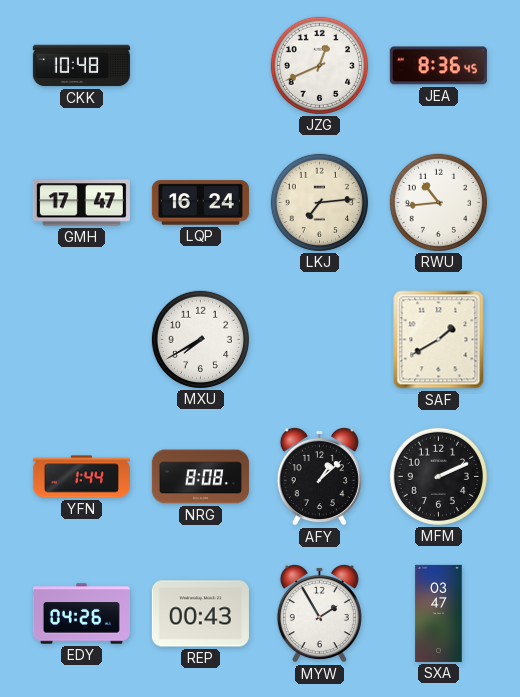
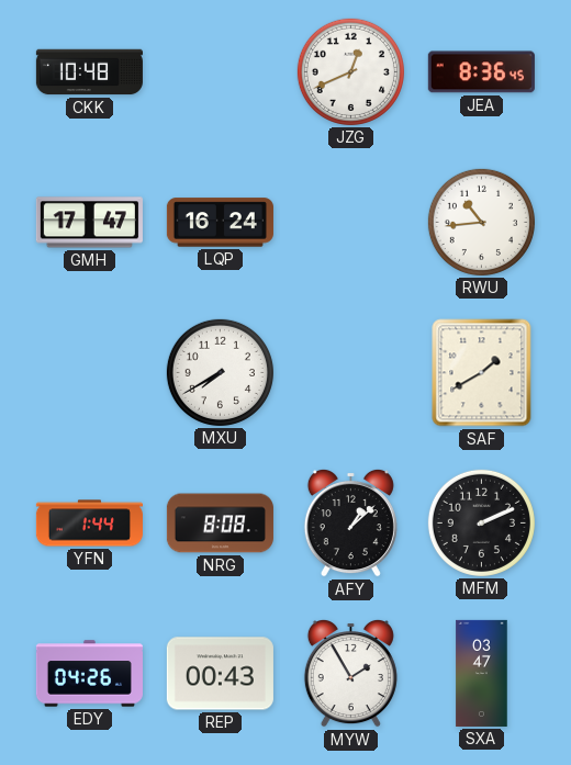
LKJ: 7:14 -> none (319, 202)
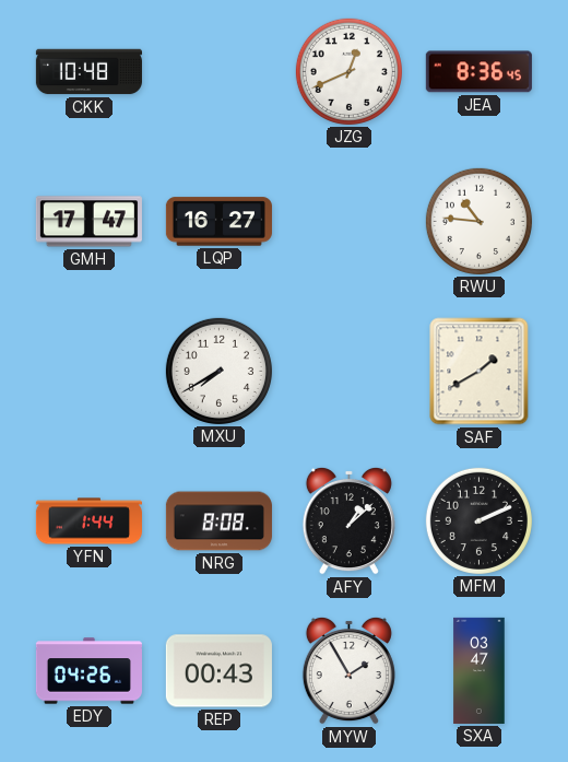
LQP: 16:24 -> 16:27 (218, 222)
RWU: 10:44 -> 10:46 (478, 221)
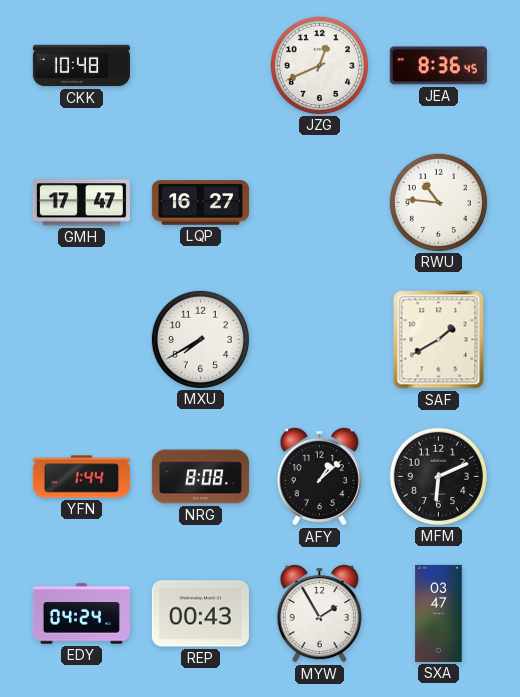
MFM: 2:11 -> 6:11 (438, 476)
EDY: 04:26 -> 04:24 (81, 614)
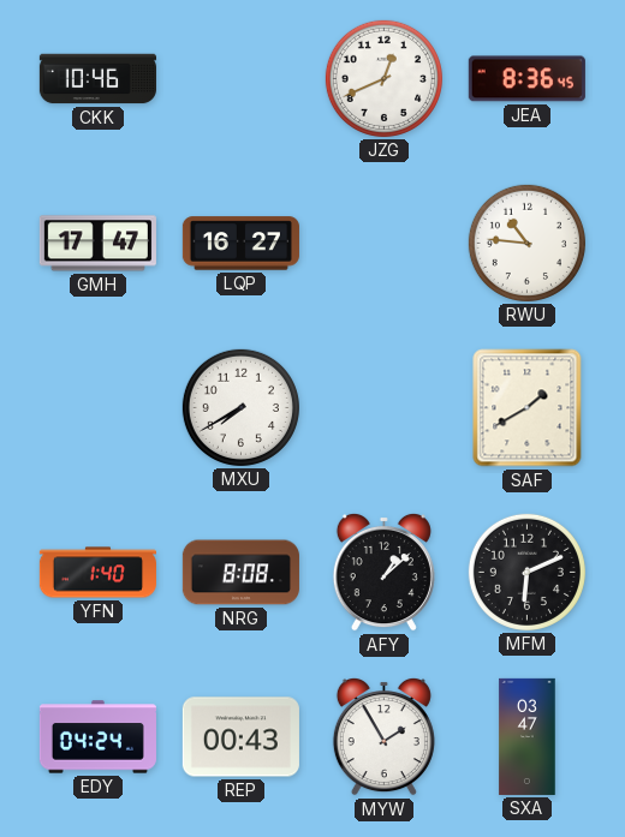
CKK: 10:48 -> 10:46 (97, 79)
YFN: 1:44 -> 1:40 (97, 573)
